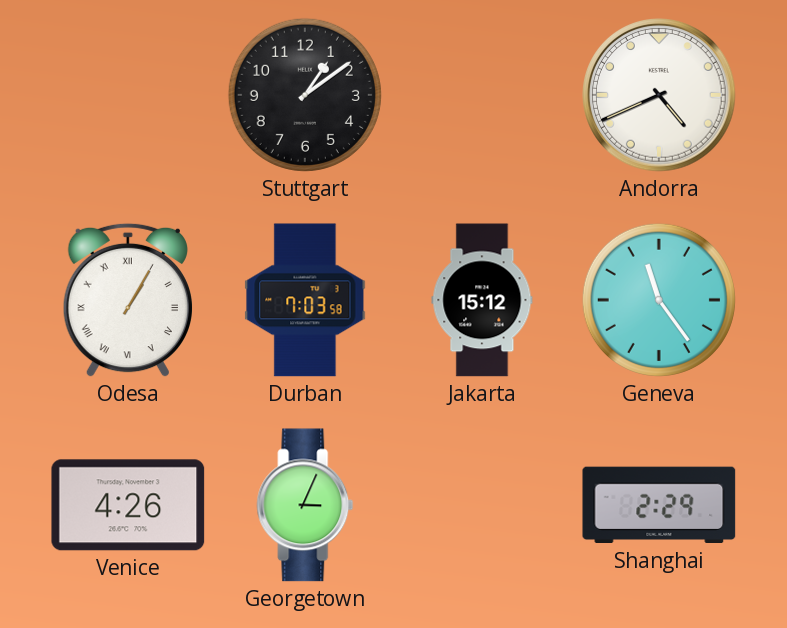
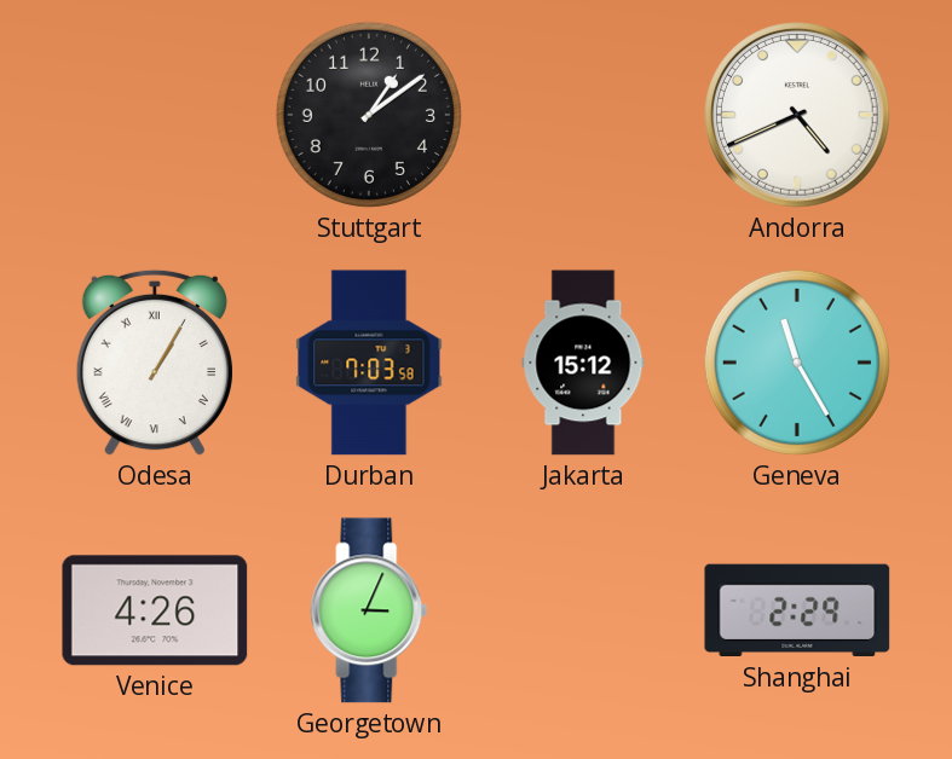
Geneva: 11:24 -> 11:25 (797, 363)
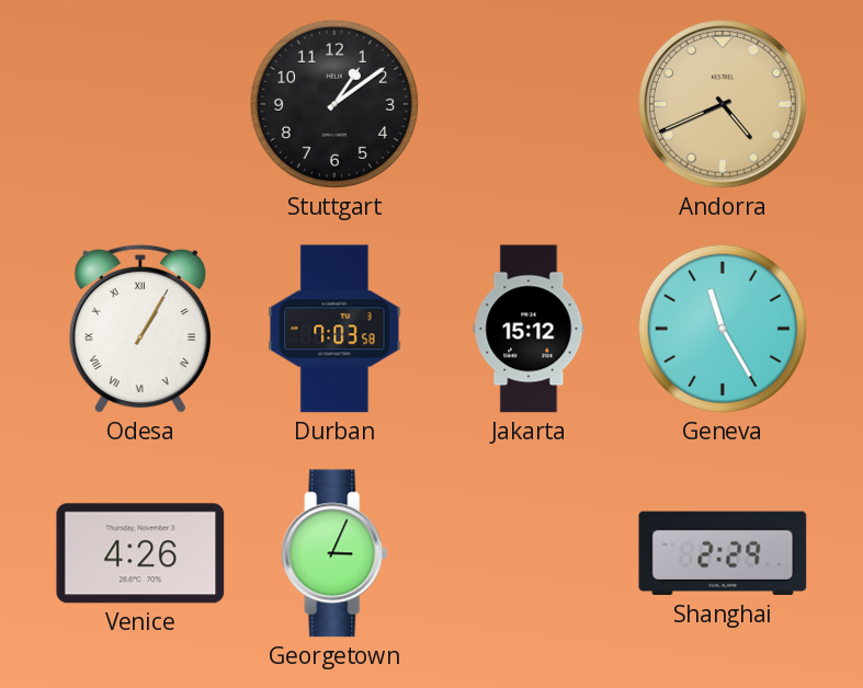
Andorra dial: white -> champagne (724, 105)
